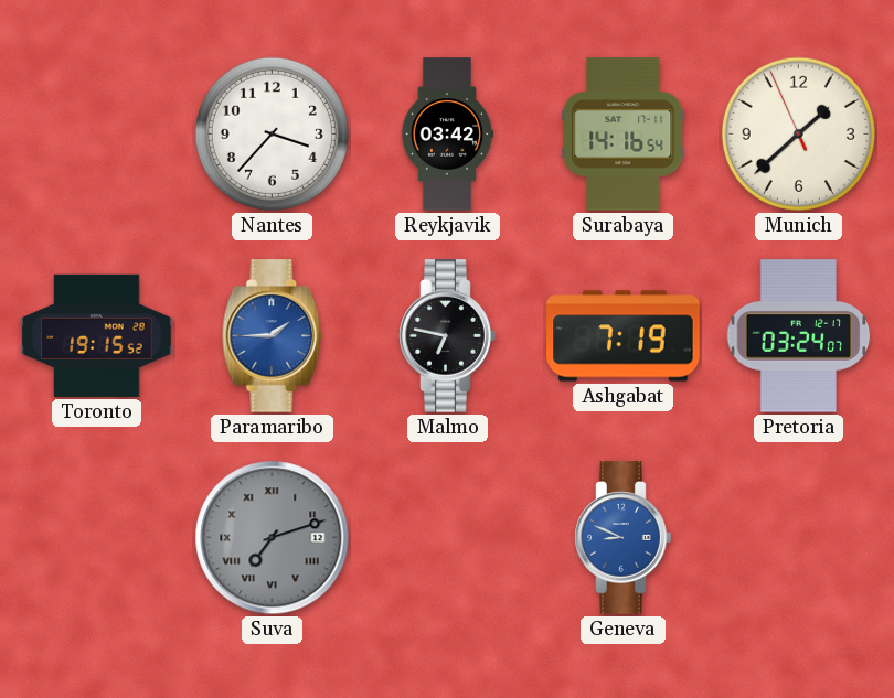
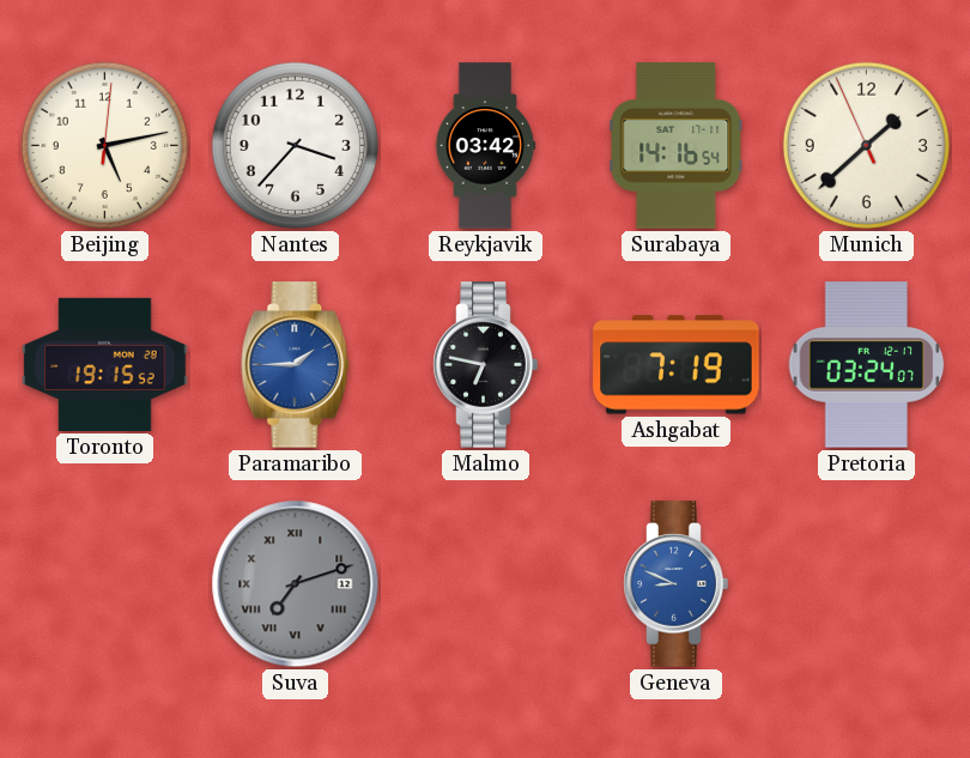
Beijing: none -> 5:13 (104, 145)
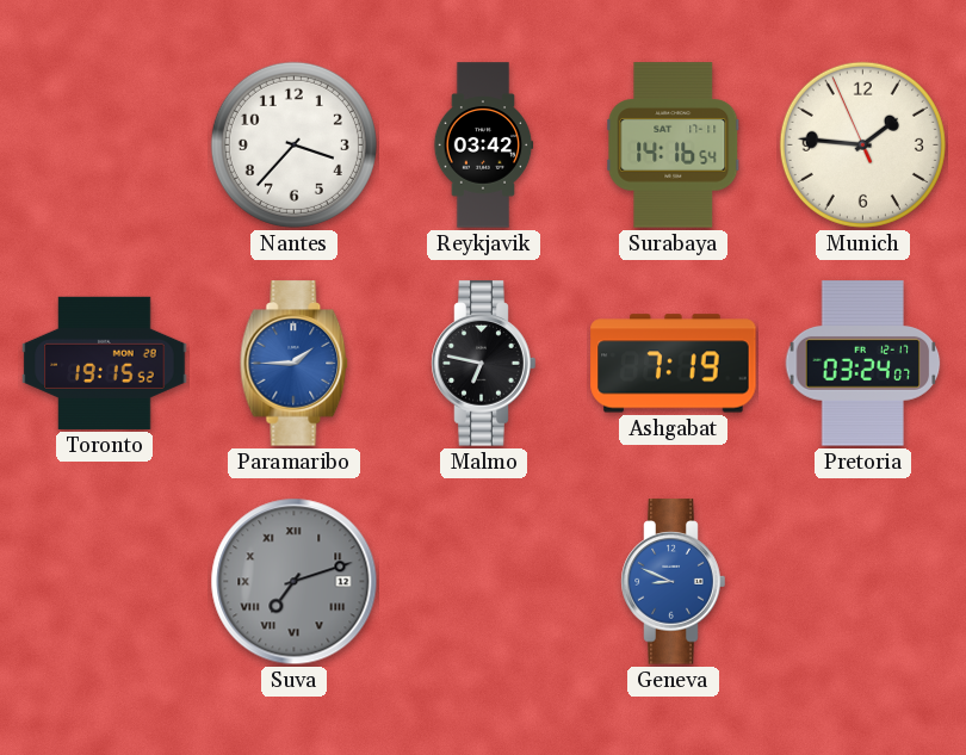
Beijing: 5:13 -> none (104, 145)
Munich: 1:37 -> 1:45 (862, 144)
